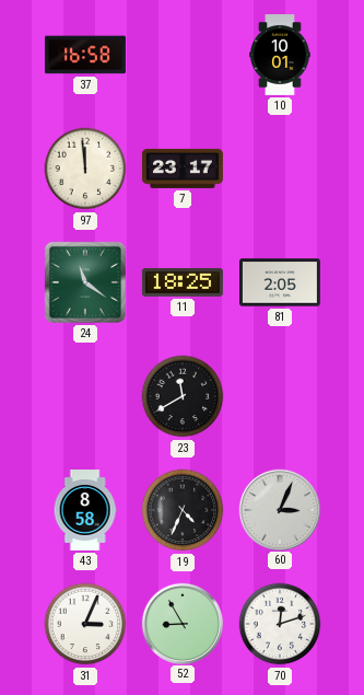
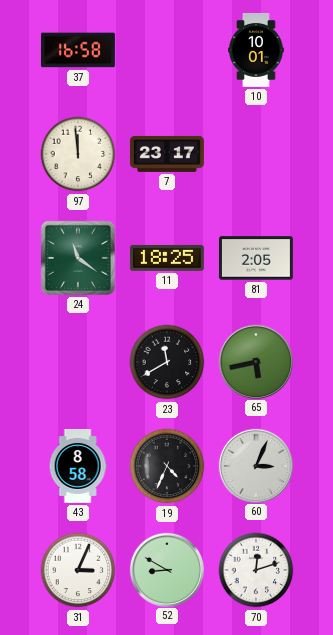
65: none -> 5:43 (255, 361)
52: 8:55 -> 8:50 (166, 569)
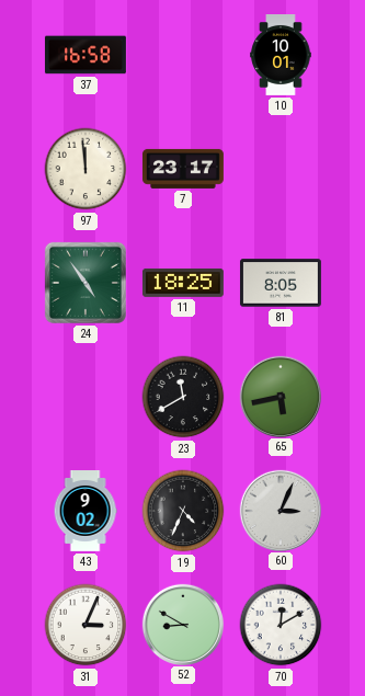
24: 11:21 -> 4:54 (85, 283)
81: 2:05 -> 8:05 (281, 283)
43: 8:58 -> 9:02 (85, 512)
70: 12:12 -> 12:10 (281, 625)
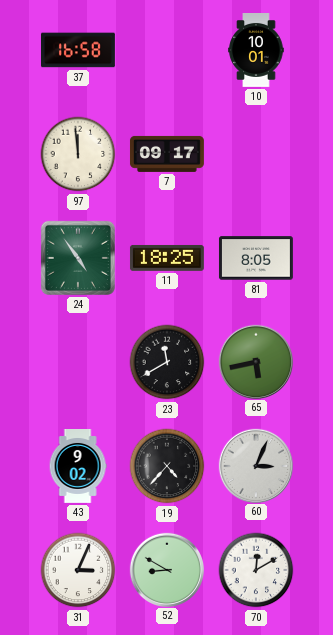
7: 23:17 -> 09:17 (167, 154)
19: 4:34 -> 4:37 (167, 466)
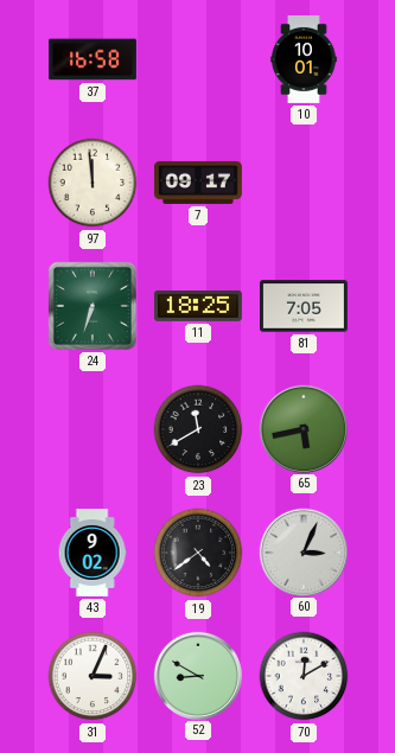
24: 4:54 -> 6:33 (93, 306)
81: 8:05 -> 7:05 (304, 306)
19: 4:37 -> 4:39 (198, 553)
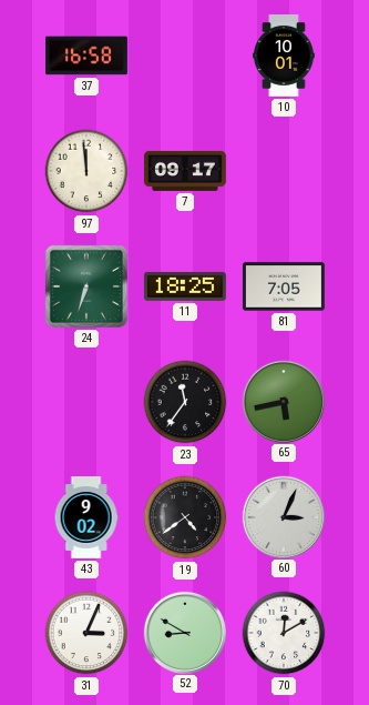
23: 11:40 -> 11:36 (185, 402)
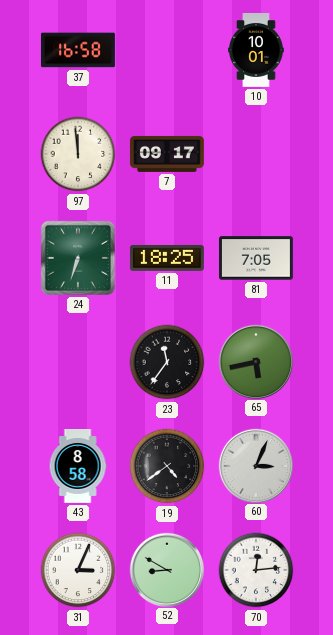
43: 9:02 -> 8:58 (78, 467)
70: 12:10 -> 12:14 (256, 570)
